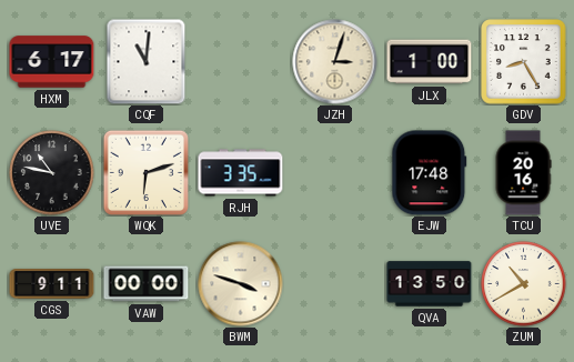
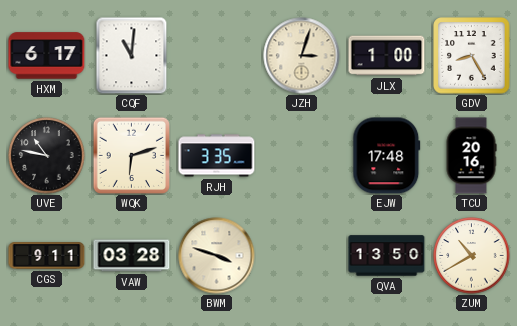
VAW: 00:00 -> 03:28 (132, 256)
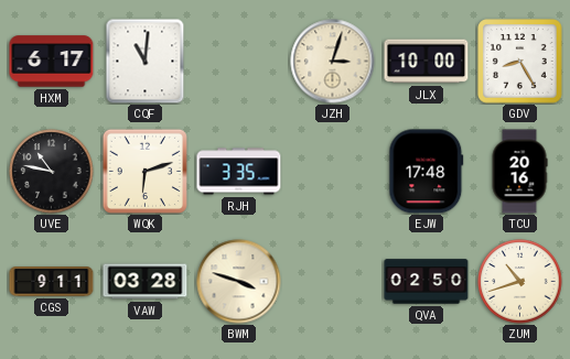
JLX: 1:00 -> 10:00 (427, 62)
QVA: 13:50 -> 02:50 (427, 282)
ZUM: 10:40 -> 10:42 (520, 282)
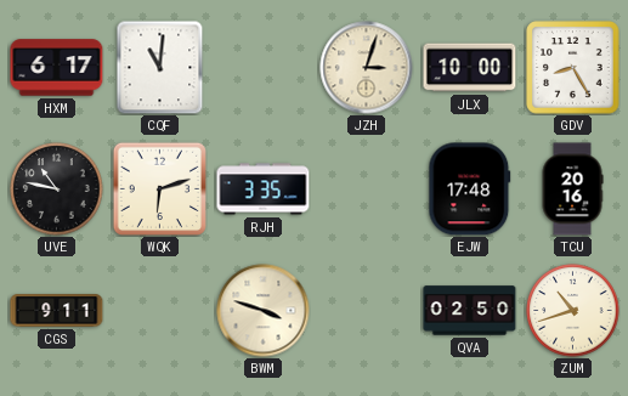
VAW: 03:28 -> none (146, 282)
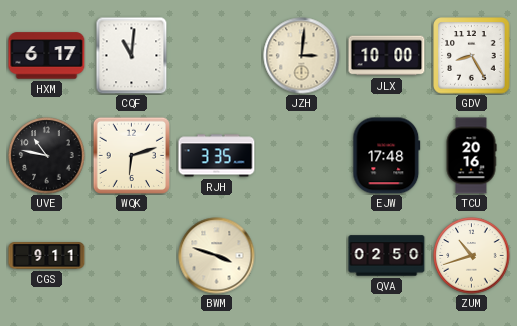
JZH: 3:03 -> 3:01 (302, 56)
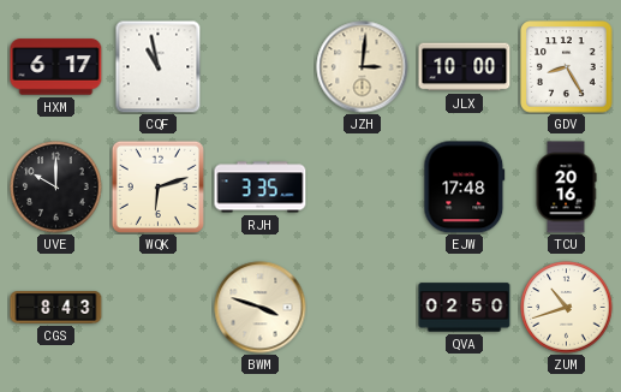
CQF: 11:01 -> 10:58 (159, 66)
UVE: 10:47 -> 10:00 (56, 188)
CGS: 9:11 -> 8:43 (56, 308)
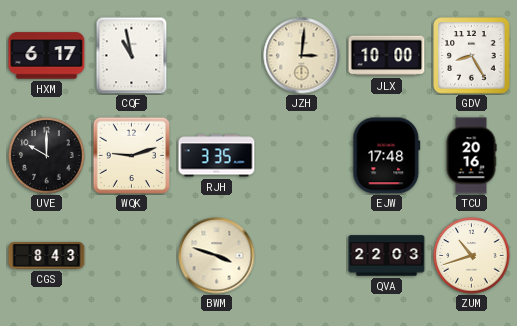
WQK: 6:12 -> 9:12 (131, 155)
QVA: 02:50 -> 22:03 (387, 256)
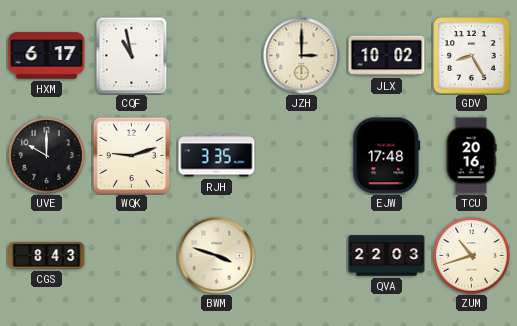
JZH: 3:01 -> 3:00 (302, 56)
JLX: 10:00 -> 10:02 (387, 56)
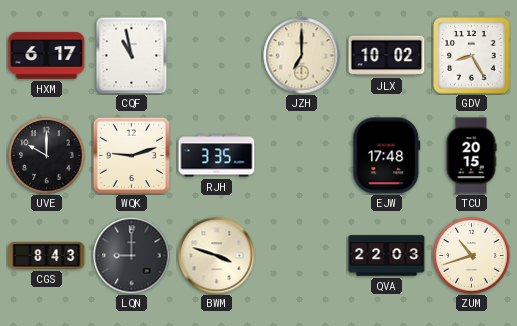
JZH: 3:00 -> 7:00 (302, 56)
TCU: 20:16 -> 20:15 (471, 156)
LQN: none -> 9:00 (132, 256)
